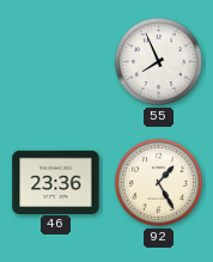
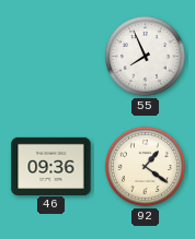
46: 23:36 -> 09:36 (51, 166)
92: 1:25 -> 1:21 (145, 166)
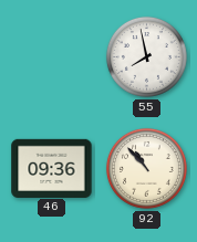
55: 7:56 -> 7:58 (146, 56)
92: 1:21 -> 10:53 (146, 168)
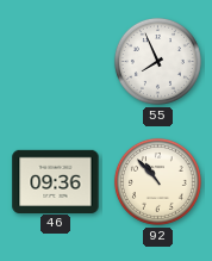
55: 7:58 -> 7:56 (157, 61)
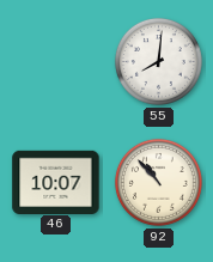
55: 7:56 -> 8:01 (158, 61)
46: 09:36 -> 10:07 (56, 182)
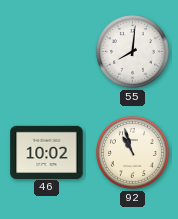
46: 10:07 -> 10:02 (47, 152)
92: 10:53 -> 10:57 (132, 152)
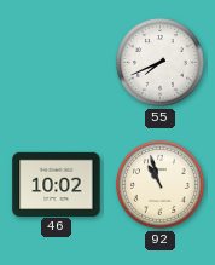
55: 8:01 -> 7:41 (159, 62)
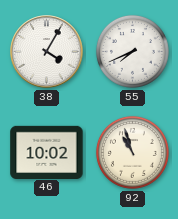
38: none -> 4:05 (47, 52)
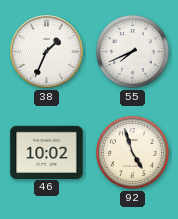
38: 4:05 -> 1:34 (47, 52)
92: 10:57 -> 4:57 (132, 152)
